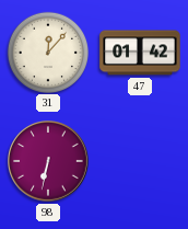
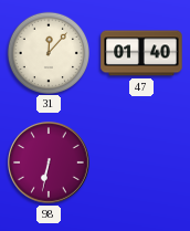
47: 01:42 -> 01:40 (141, 53)
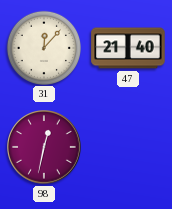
47: 01:40 -> 21:40 (128, 48)
98: 6:32 -> 12:32 (45, 148)
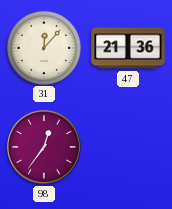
47: 21:40 -> 21:36 (128, 48)
98: 12:32 -> 12:36 (45, 148)
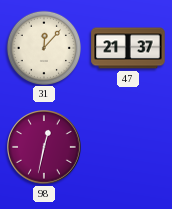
47: 21:36 -> 21:37 (128, 48)
98: 12:36 -> 12:32 (45, 148)
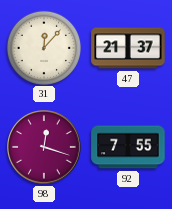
98: 12:32 -> 12:18 (45, 148)
92: none -> 7:55 (128, 147)
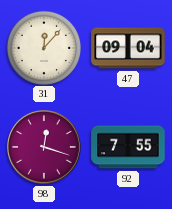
47: 21:37 -> 09:04 (128, 48)
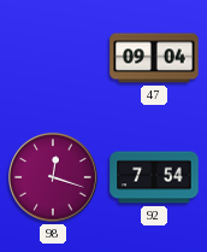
31: 12:07 -> none (43, 47)
92: 7:55 -> 7:54 (154, 177)
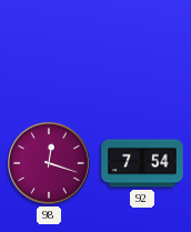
47: 09:04 -> none (154, 58)
